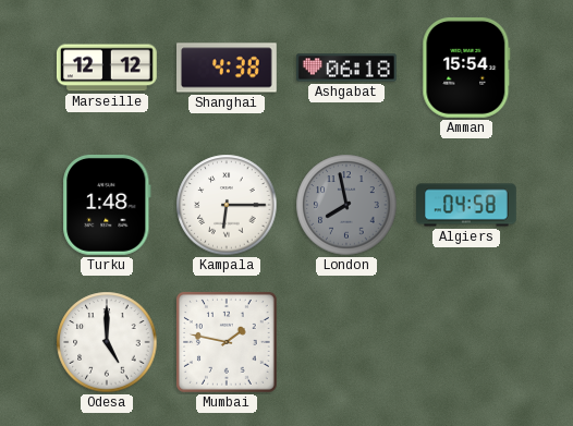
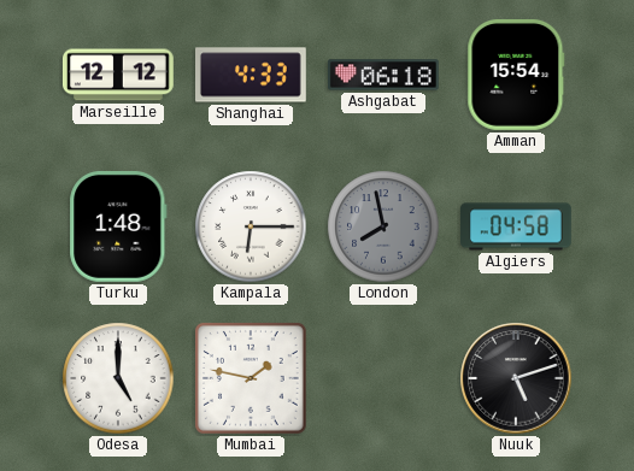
Shanghai: 4:38 -> 4:33 (252, 75)
Nuuk: none -> 5:12 (516, 378)
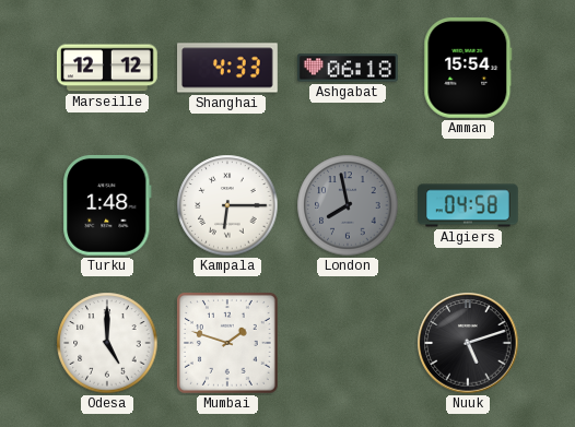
Mumbai: 1:47 -> 1:48 (227, 343)
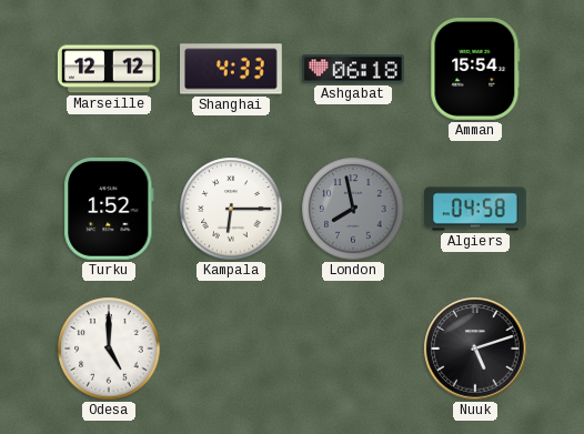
Turku: 1:48 -> 1:52 (109, 209)
Mumbai: 1:48 -> none (227, 343)
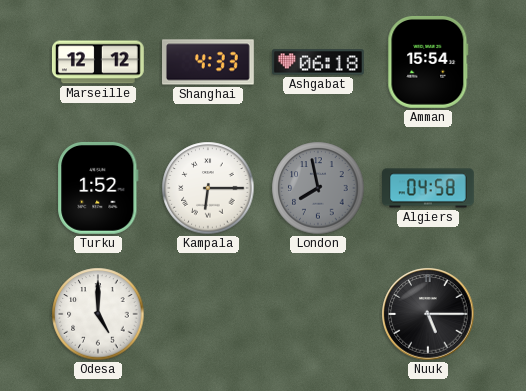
Nuuk: 5:12 -> 5:15 (428, 314)
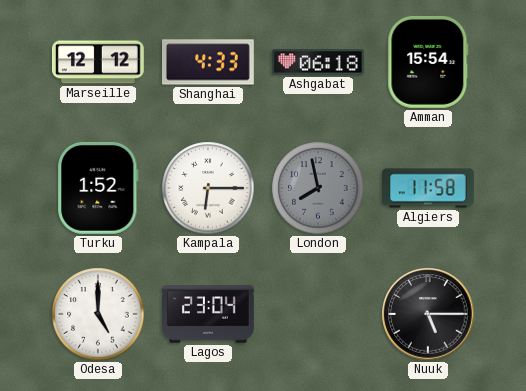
Algiers: 04:58 -> 11:58 (429, 188)
Lagos: none -> 23:04 (209, 314)
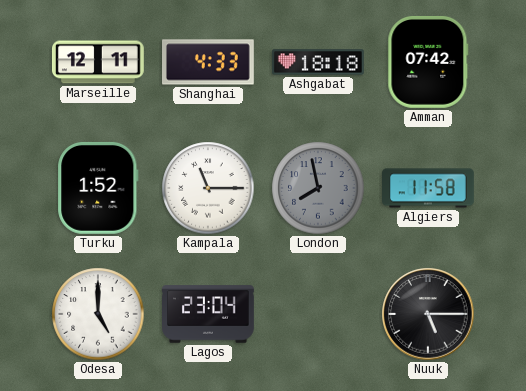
Marseille: 12:12 -> 12:11 (98, 62)
Ashgabat: 06:18 -> 18:18 (318, 62)
Amman: 15:54 -> 07:42 (428, 62)
Kampala: 6:15 -> 11:15 (208, 188)
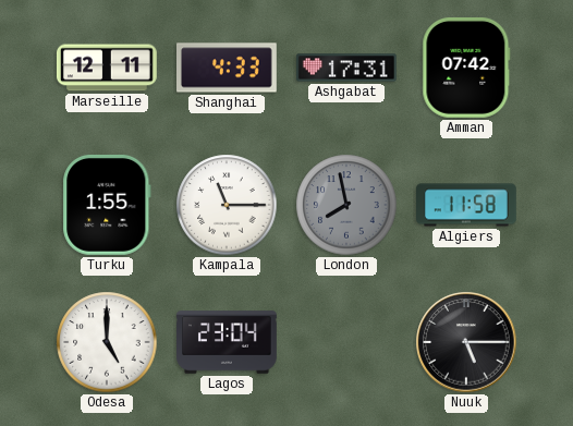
Ashgabat: 18:18 -> 17:31 (346, 68)
Turku: 1:52 -> 1:55 (107, 205)
